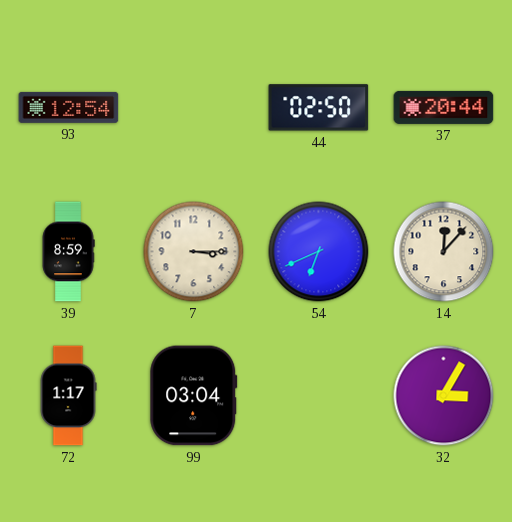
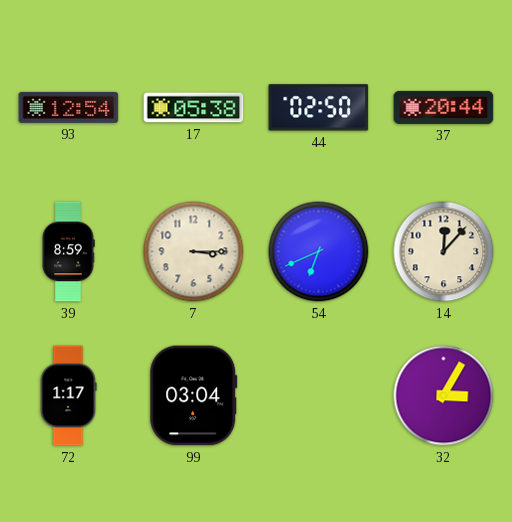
17: none -> 05:38 (194, 108)
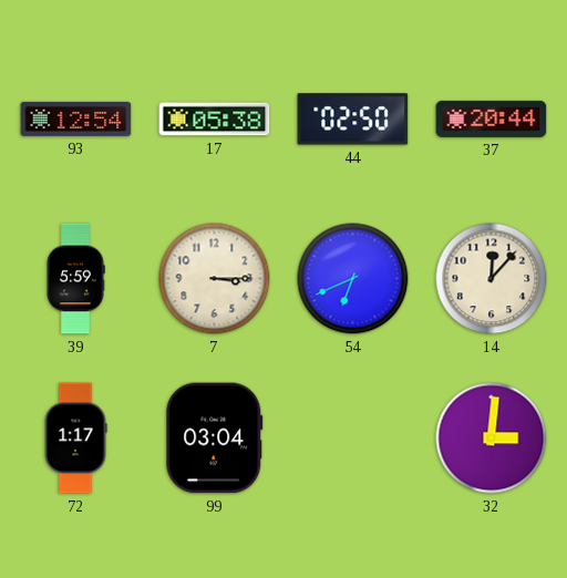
39: 8:59 -> 5:59 (75, 279)
32: 3:05 -> 3:01 (492, 438)
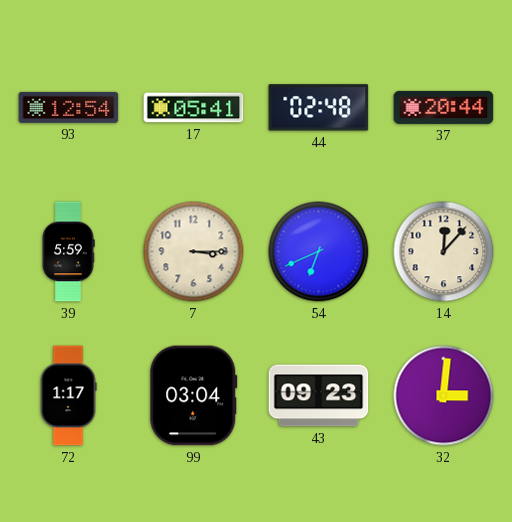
17: 05:38 -> 05:41 (194, 108)
44: 02:50 -> 02:48 (319, 108)
43: none -> 09:23 (319, 396)
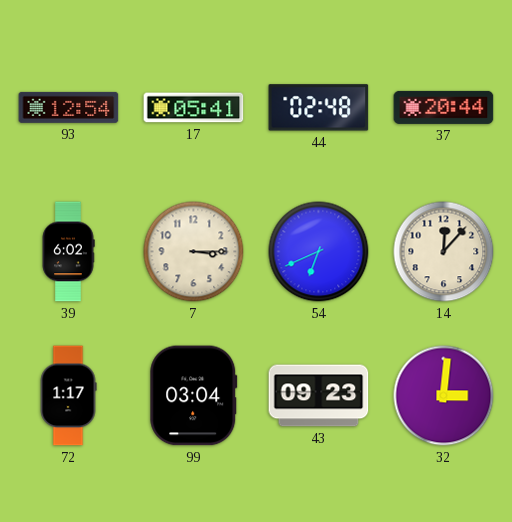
39: 5:59 -> 6:02 (68, 252)
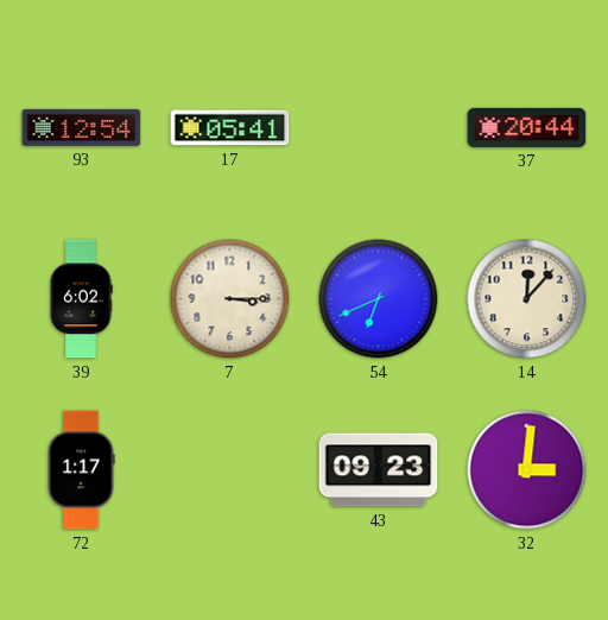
44: 02:48 -> none (319, 108)
99: 03:04 -> none (194, 396)
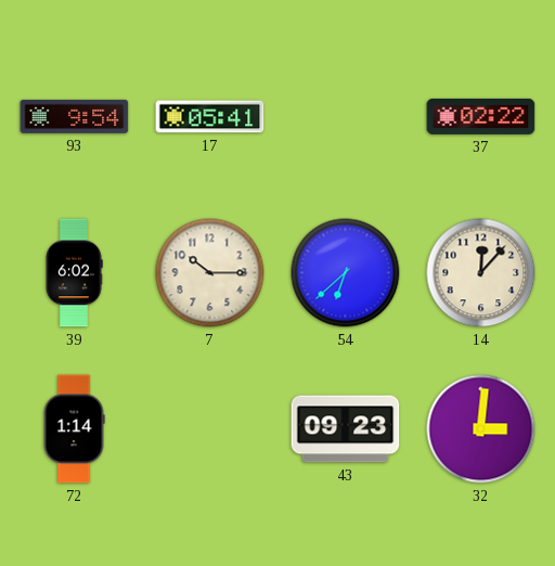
93: 12:54 -> 9:54 (75, 116)
37: 20:44 -> 02:22 (481, 116)
7: 3:15 -> 10:15 (210, 273)
54: 6:41 -> 6:38 (346, 273)
72: 1:17 -> 1:14 (74, 429)
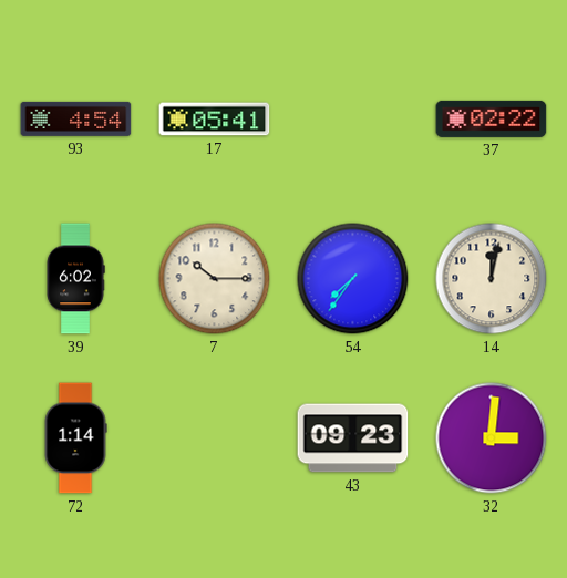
93: 9:54 -> 4:54 (76, 118)
54: 6:38 -> 7:36 (353, 279)
14: 12:07 -> 12:02 (492, 279)
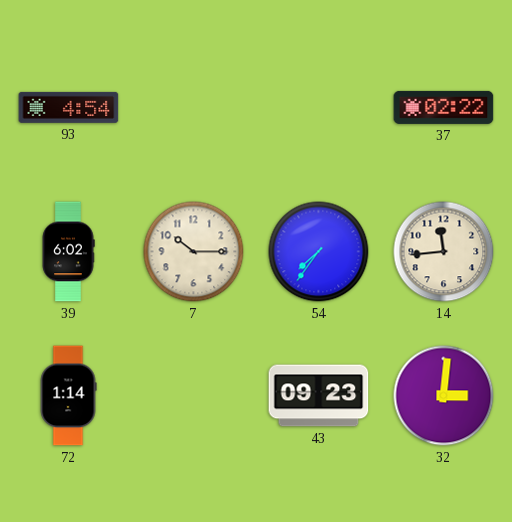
17: 05:41 -> none (215, 120)
14: 12:02 -> 11:44 (444, 252)
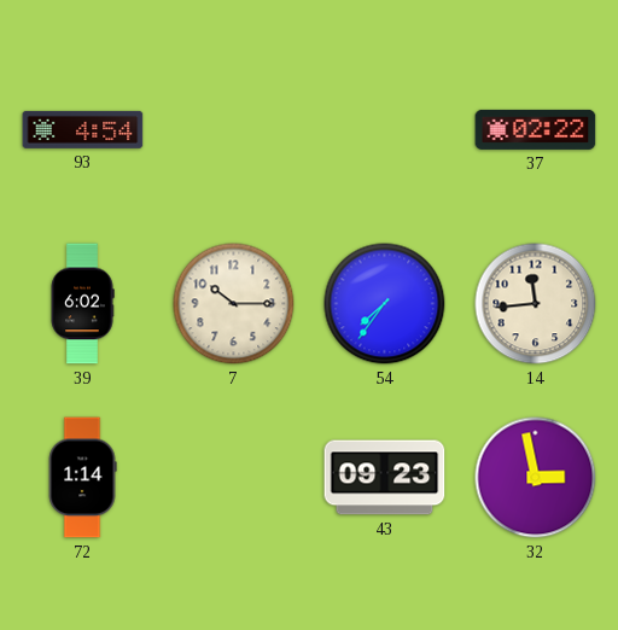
32: 3:01 -> 2:58 (536, 478)
